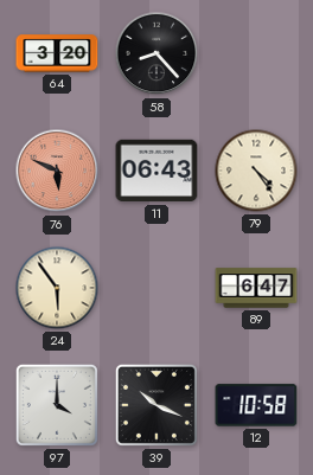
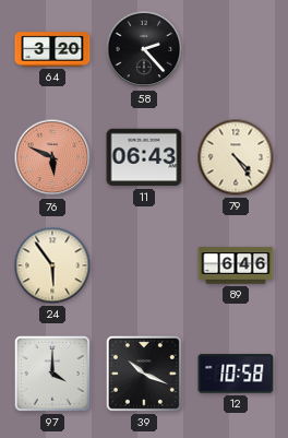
58: 8:23 -> 2:23 (144, 49)
89: 6:47 -> 6:46 (236, 265)
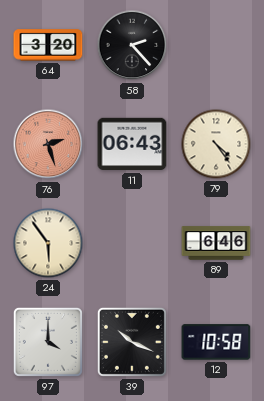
76: 5:49 -> 2:27 (48, 144)
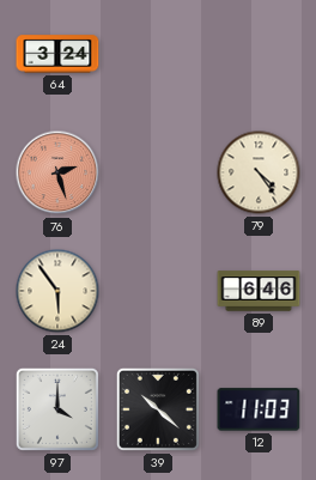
64: 3:20 -> 3:24 (57, 54)
58: 2:23 -> none (132, 45)
11: 06:43 -> none (132, 144)
39: 10:19 -> 10:22 (158, 409)
12: 10:58 -> 11:03 (259, 409)
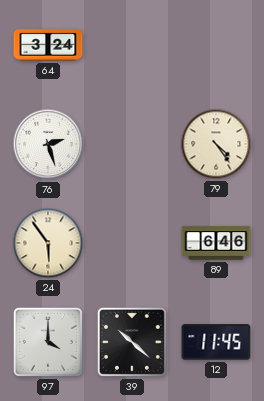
76 dial: salmon -> white (48, 144)
12: 11:03 -> 11:45 (216, 342)
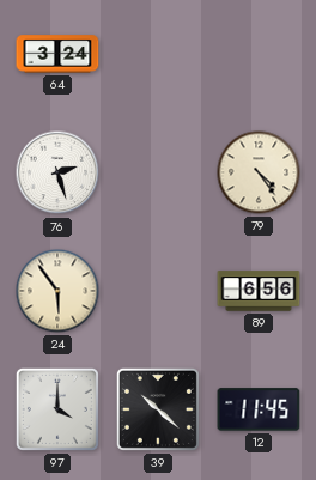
89: 6:46 -> 6:56 (259, 291)
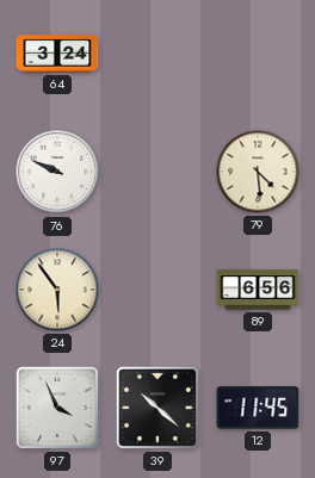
76: 2:27 -> 9:49 (57, 172)
79: 4:24 -> 4:29 (258, 172)
97: 4:00 -> 3:56 (57, 408)
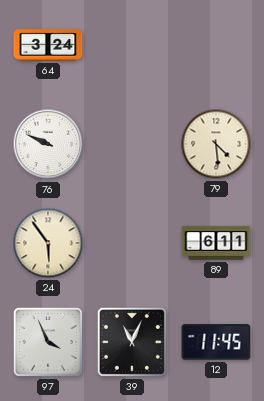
89: 6:56 -> 6:11 (216, 243)
39: 10:22 -> 11:04 (132, 342)
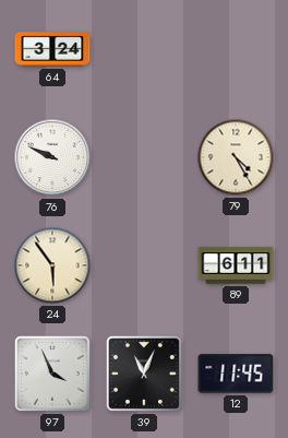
79: 4:29 -> 4:25 (236, 157)
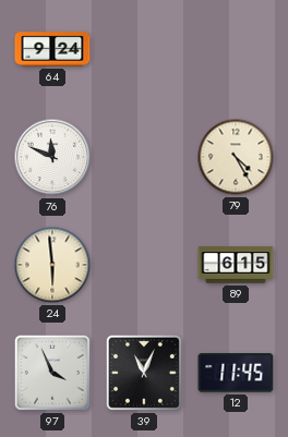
64: 3:24 -> 9:24 (52, 49)
76: 9:49 -> 11:49 (52, 157)
24: 5:54 -> 5:59 (52, 265)
89: 6:11 -> 6:15 (236, 265)
